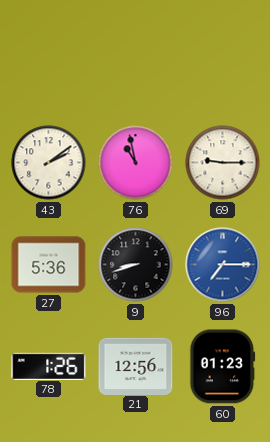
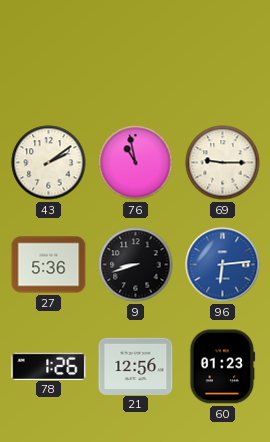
96: 7:15 -> 6:14 (223, 265)
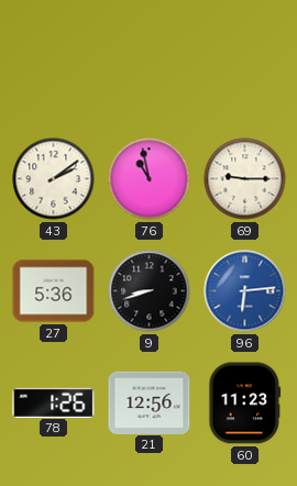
60: 01:23 -> 11:23 (245, 404)
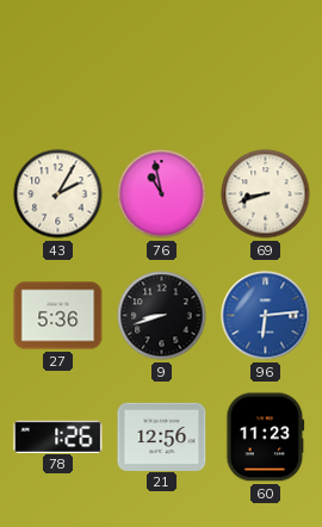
43: 2:09 -> 2:05 (58, 194)
69: 9:15 -> 8:42 (266, 194)
